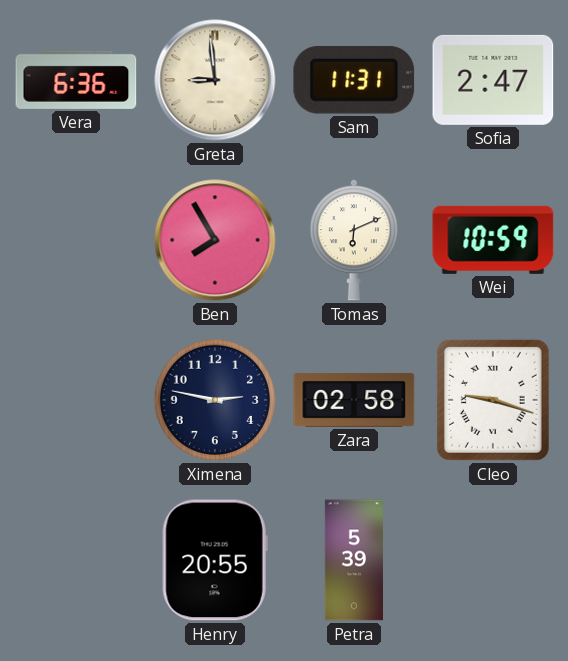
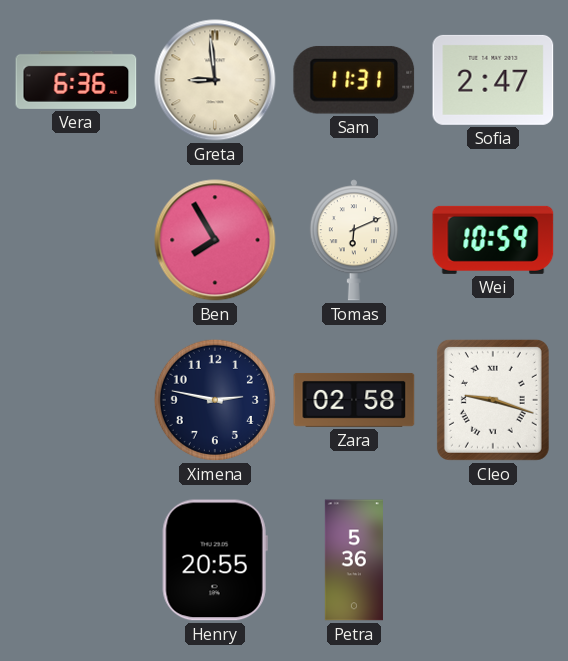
Petra: 5:39 -> 5:36 (354, 560)
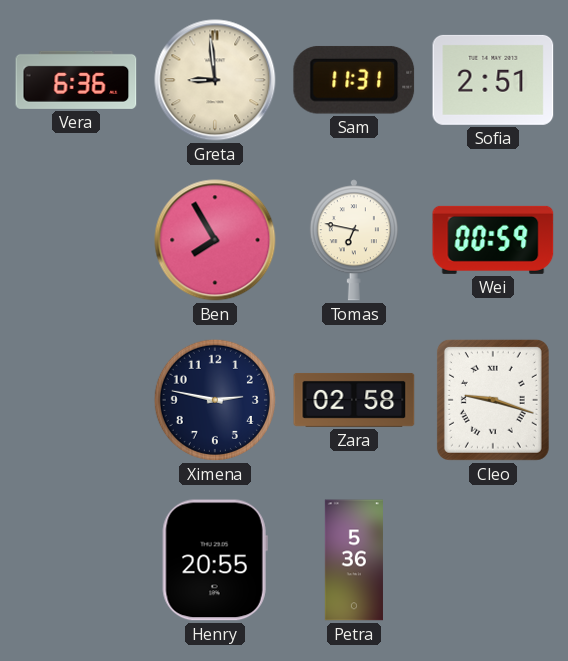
Sofia: 2:47 -> 2:51 (493, 80)
Tomas: 6:11 -> 6:47 (354, 240)
Wei: 10:59 -> 00:59 (493, 240)
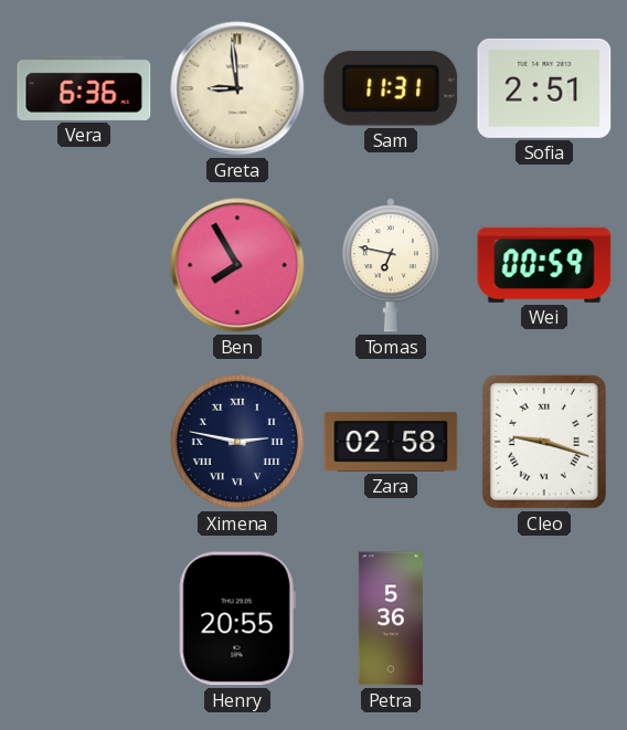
Ximena numerals: Arabic -> Roman (237, 442)
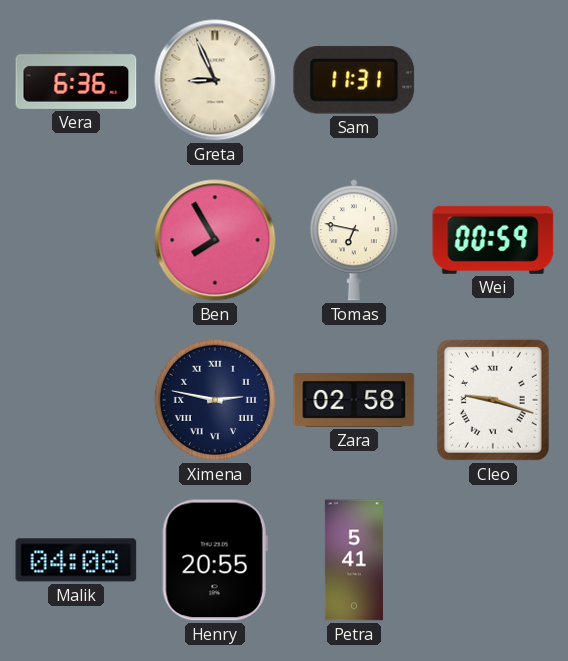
Greta: 8:59 -> 8:56 (215, 80)
Sofia: 2:51 -> none (544, 88)
Malik: none -> 04:08 (76, 560)
Petra: 5:36 -> 5:41 (354, 560)
